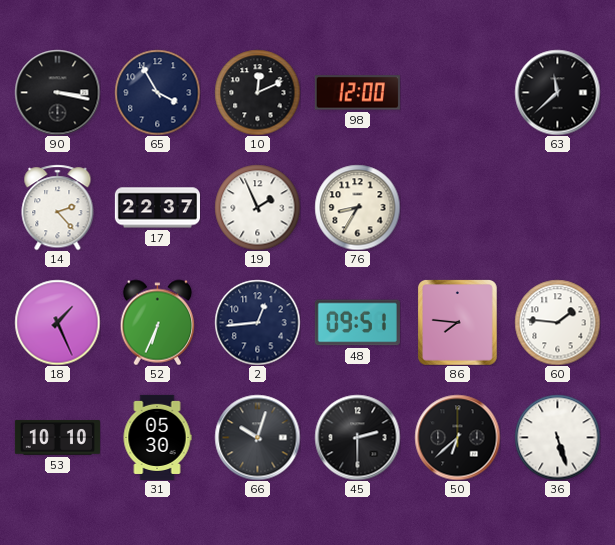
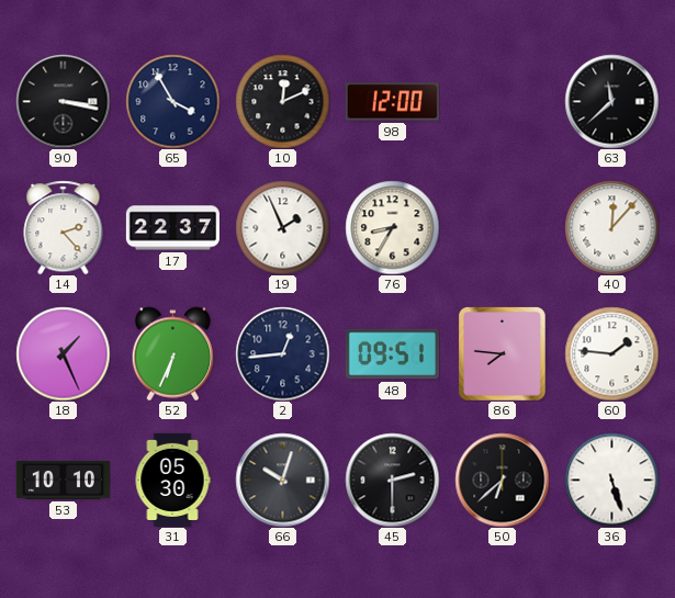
40: none -> 12:07 (611, 227)
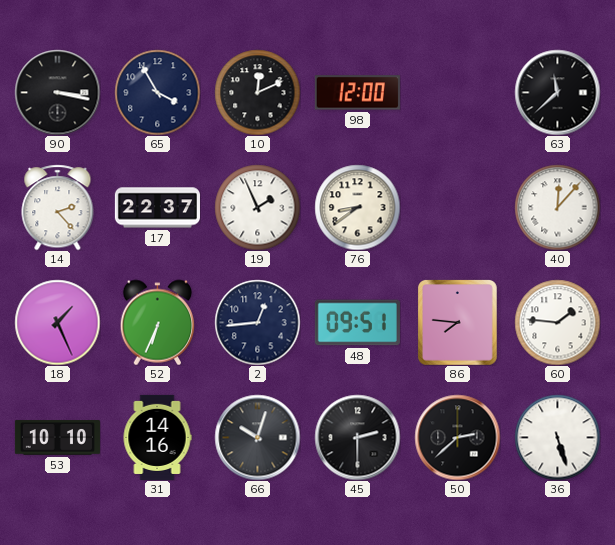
76: 8:35 -> 8:39 (357, 207)
31: 05:30 -> 14:16 (157, 437)
50: 6:38 -> 2:38 (457, 437)
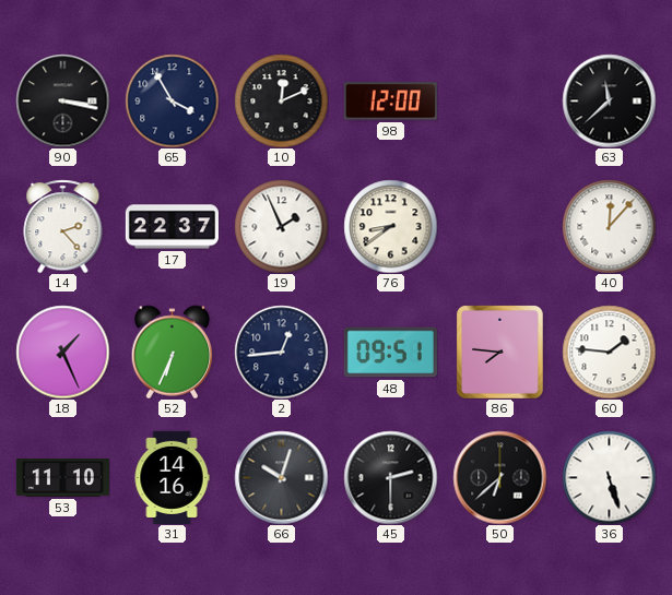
53: 10:10 -> 11:10 (62, 478)
50: 2:38 -> 6:38 (499, 477)
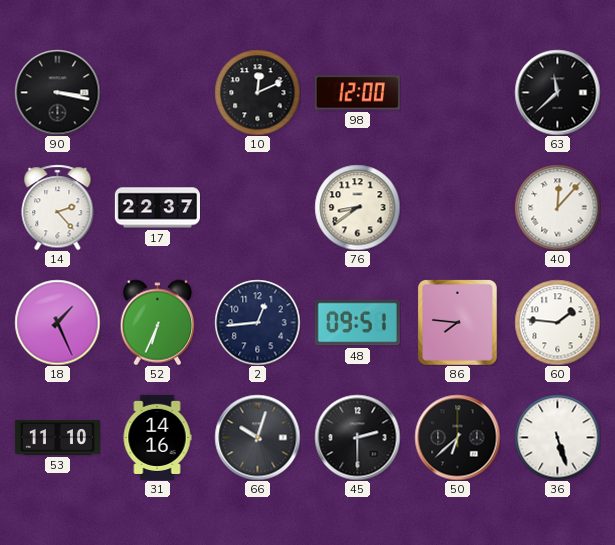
65: 3:55 -> none (172, 100)
19: 1:56 -> none (281, 226)
